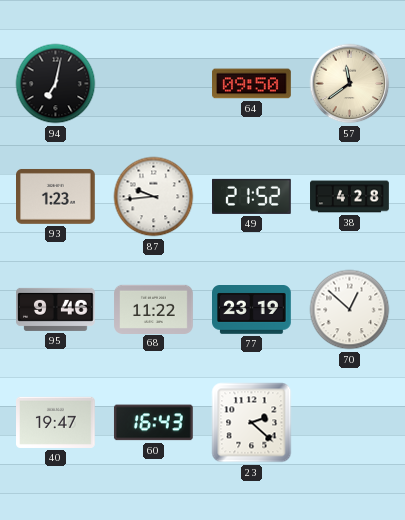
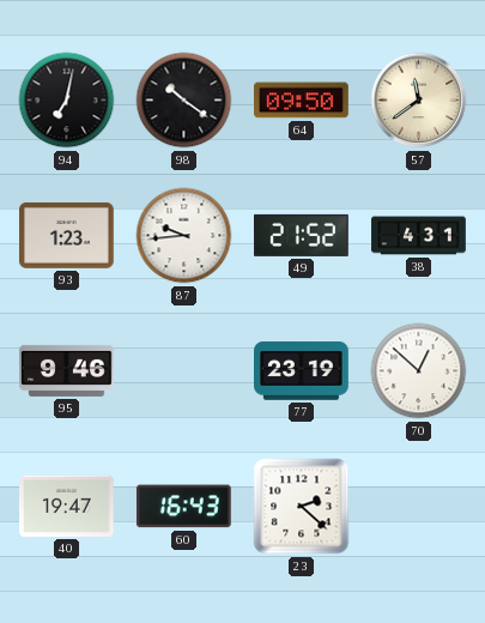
98: none -> 10:21 (184, 101)
38: 4:28 -> 4:31 (419, 236)
68: 11:22 -> none (154, 309)
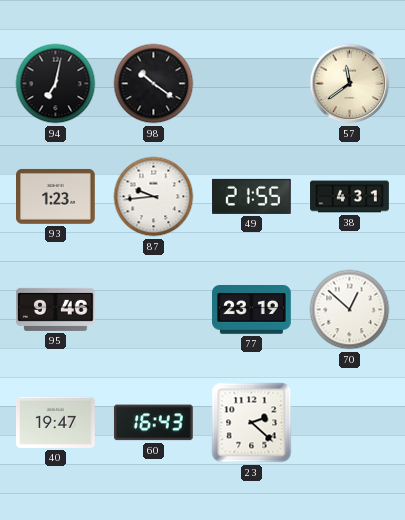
64: 09:50 -> none (302, 101)
49: 21:52 -> 21:55 (252, 196)
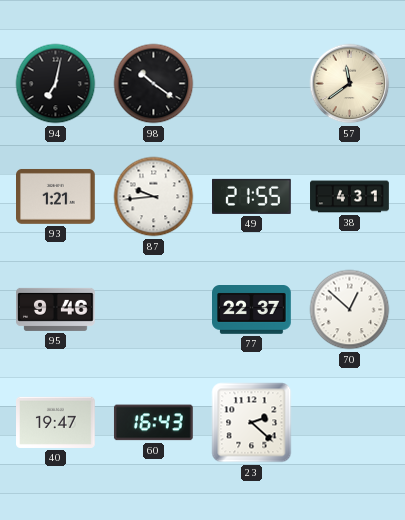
93: 1:23 -> 1:21 (56, 196)
77: 23:19 -> 22:37 (252, 310)
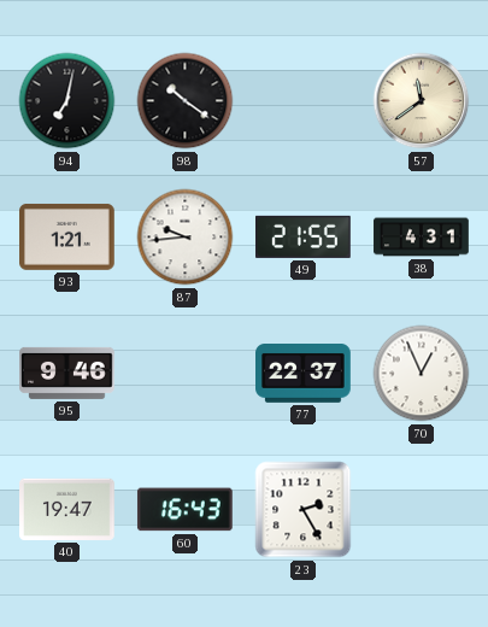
70: 12:52 -> 12:56 (422, 374)
23: 2:22 -> 2:25 (304, 510)
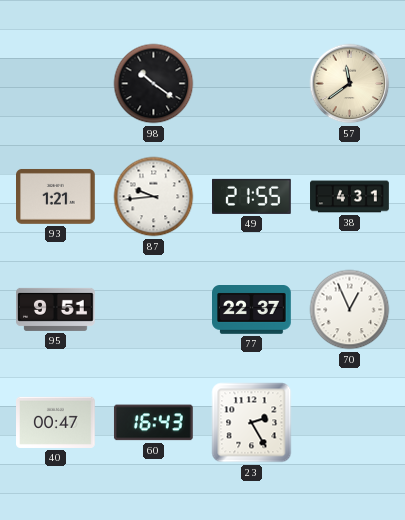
94: 7:02 -> none (67, 101)
95: 9:46 -> 9:51 (56, 309)
40: 19:47 -> 00:47 (56, 422)
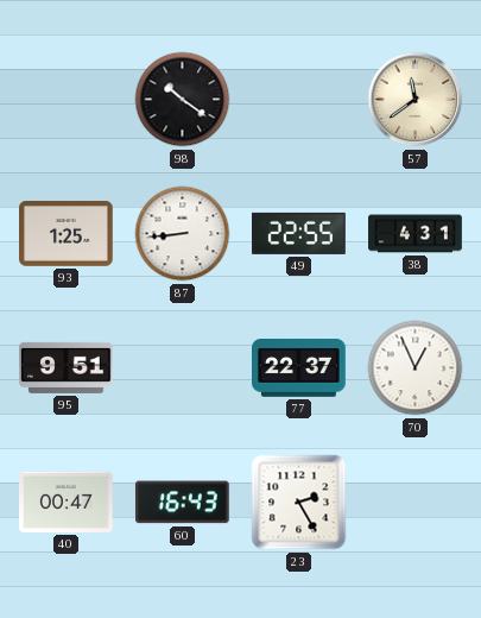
93: 1:21 -> 1:25 (67, 233)
87: 9:44 -> 8:44 (183, 234)
49: 21:55 -> 22:55 (299, 233)
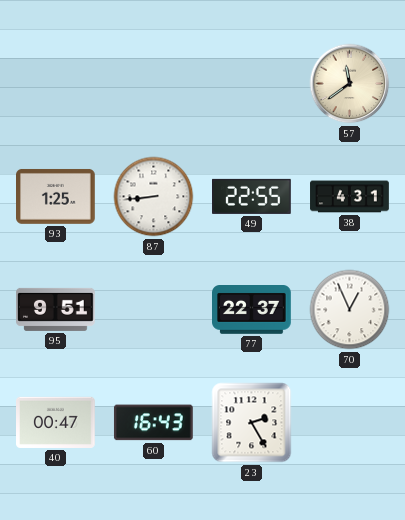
98: 10:21 -> none (183, 100)
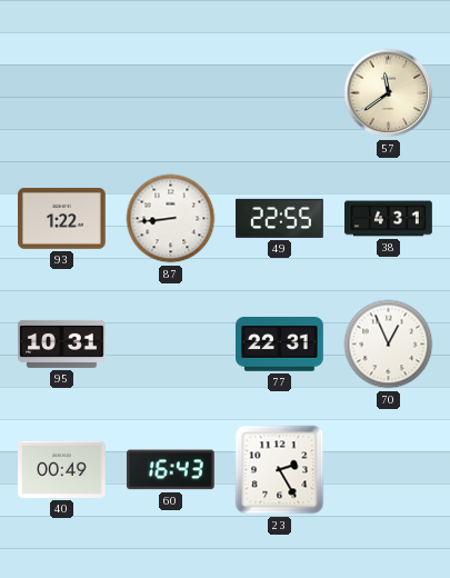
93: 1:25 -> 1:22 (62, 218)
95: 9:51 -> 10:31 (62, 343)
77: 22:37 -> 22:31 (280, 345)
40: 00:47 -> 00:49 (62, 469)
